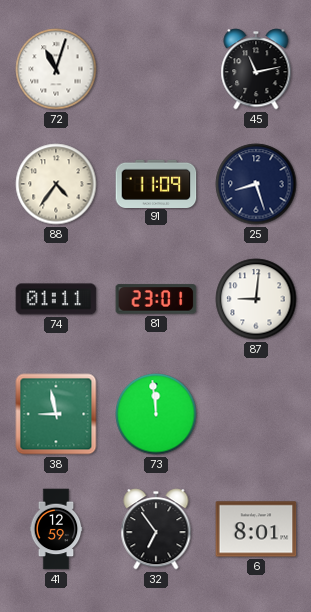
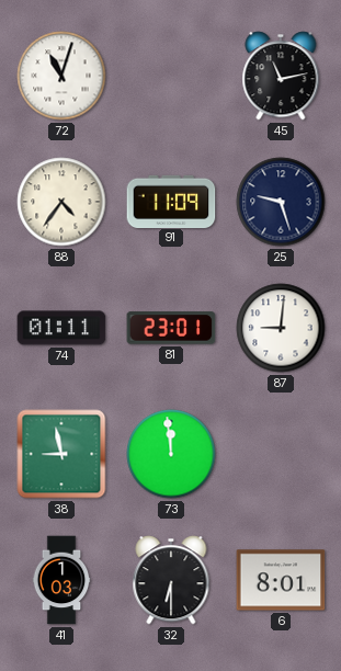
25: 8:27 -> 9:27 (281, 202)
41: 12:59 -> 1:03 (61, 580)
32: 6:54 -> 6:30 (171, 580)
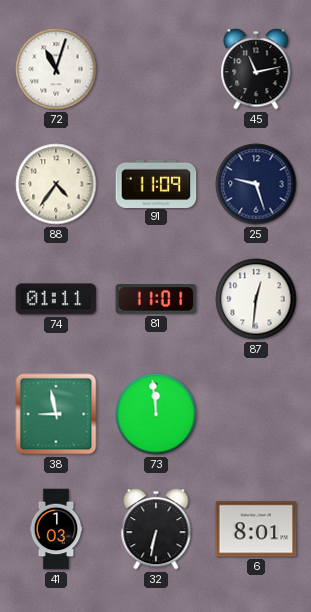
81: 23:01 -> 11:01 (156, 299)
87: 9:01 -> 12:31 (256, 299)
32: 6:30 -> 6:32 (156, 529)
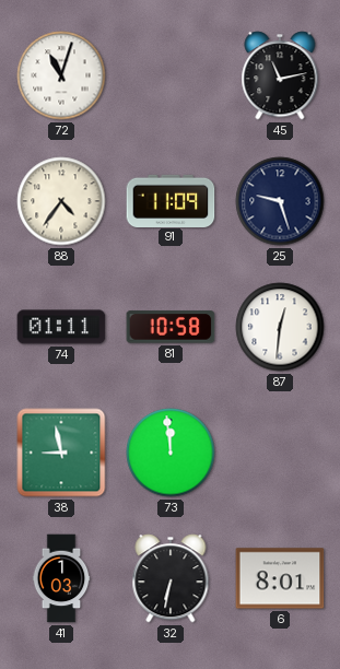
81: 11:01 -> 10:58 (171, 327)
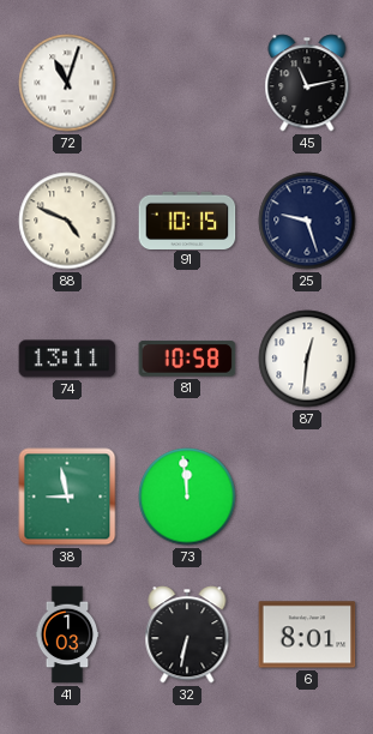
88: 4:36 -> 4:49 (67, 221)
91: 11:09 -> 10:15 (187, 219)
74: 01:11 -> 13:11 (67, 359)
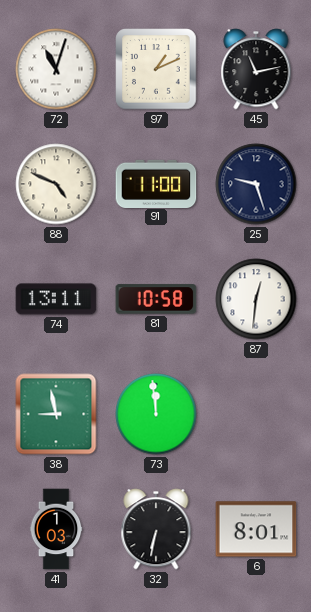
97: none -> 1:11 (156, 69)
91: 10:15 -> 11:00 (156, 183)
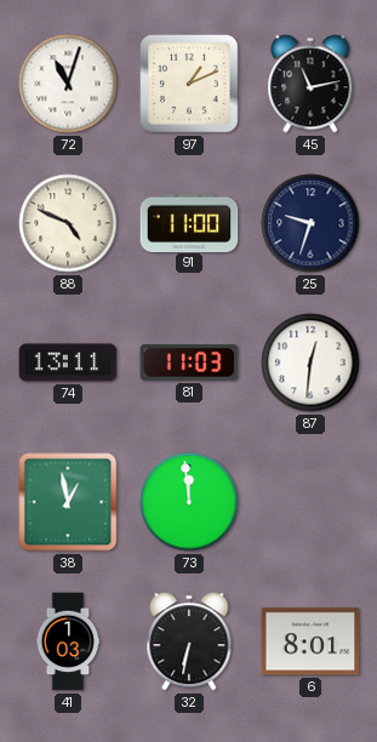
25: 9:27 -> 9:33 (310, 223)
81: 10:58 -> 11:03 (189, 363)
38: 8:58 -> 12:58 (68, 502)
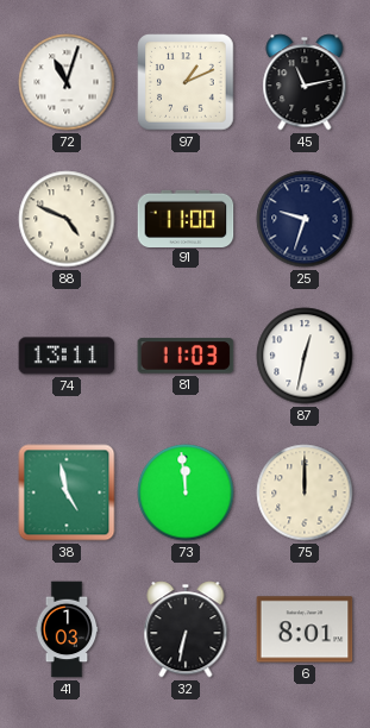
87: 12:31 -> 12:32 (305, 356)
38: 12:58 -> 4:58 (67, 492)
75: none -> 12:00 (305, 492)
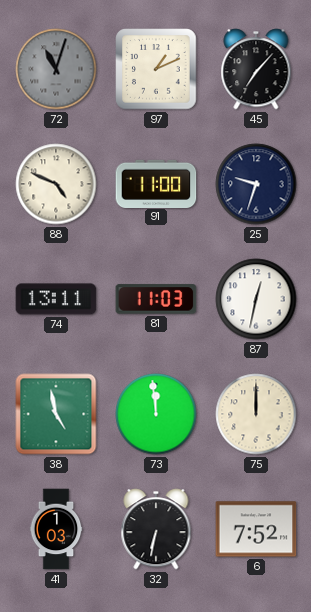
72 dial: white -> grey (56, 69)
45: 11:13 -> 7:07 (256, 69)
6: 8:01 -> 7:52 (256, 529)
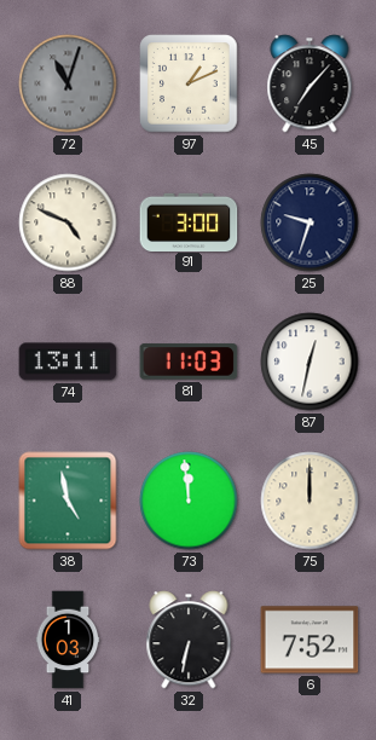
91: 11:00 -> 3:00 (189, 221)
